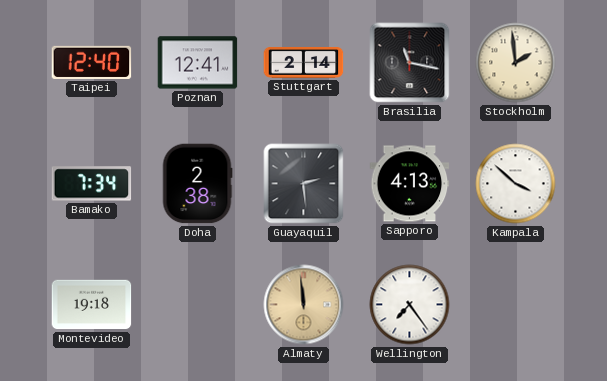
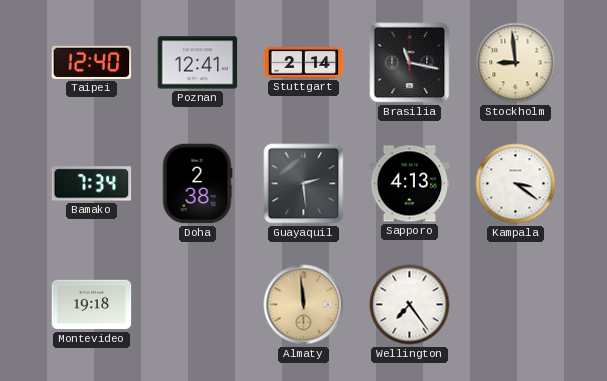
Stockholm: 1:59 -> 8:59 (516, 63)
Kampala: 3:52 -> 3:21 (516, 184)
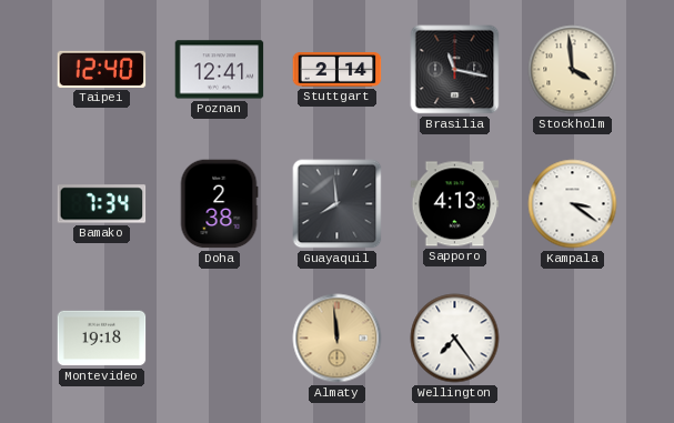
Stockholm: 8:59 -> 3:59 (573, 70)
Guayaquil: 2:29 -> 7:59 (338, 204)
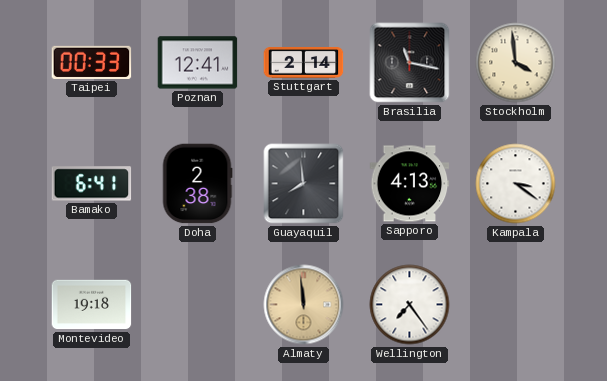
Taipei: 12:40 -> 00:33 (92, 62)
Bamako: 7:34 -> 6:41 (92, 184)
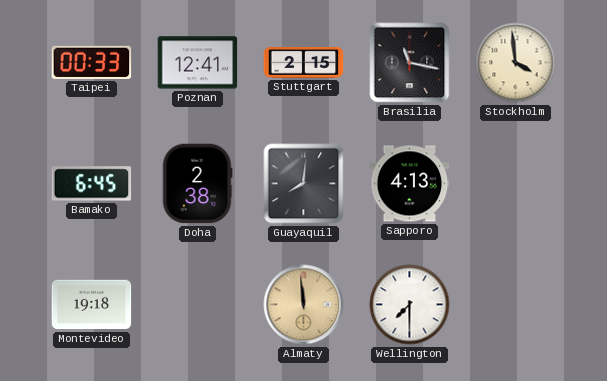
Stuttgart: 2:14 -> 2:15 (304, 63)
Bamako: 6:41 -> 6:45 (92, 184)
Guayaquil: 7:59 -> 8:01 (304, 184)
Kampala: 3:21 -> none (516, 184)
Wellington: 7:24 -> 7:30 (410, 305)
